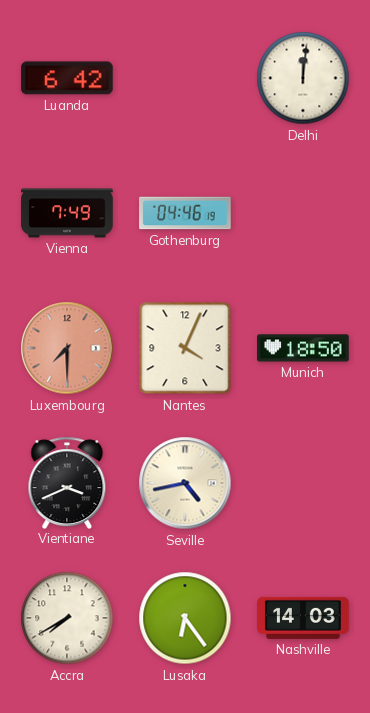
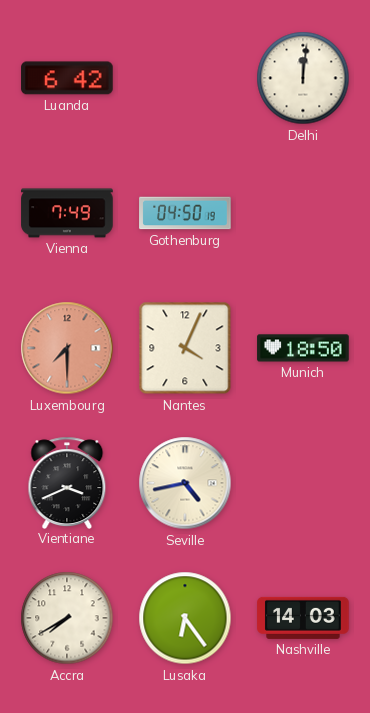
Gothenburg: 04:46 -> 04:50 (185, 213)
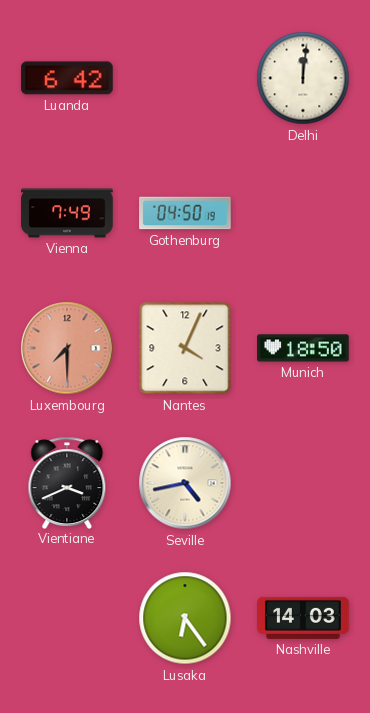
Accra: 7:40 -> none (67, 618)
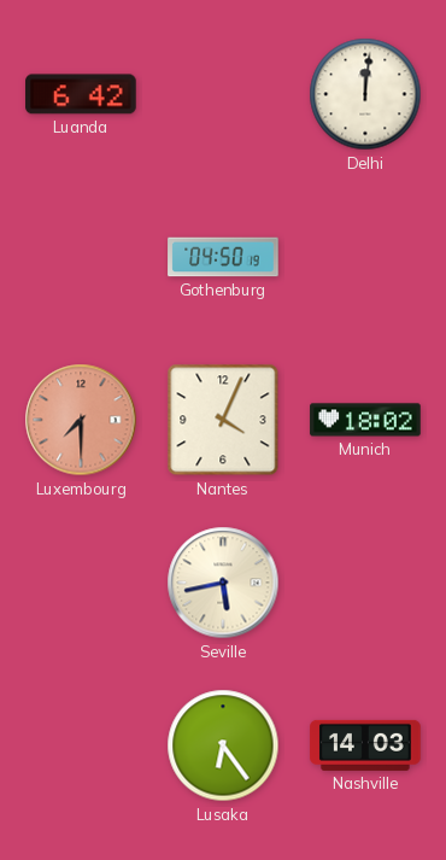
Vienna: 7:49 -> none (67, 213)
Munich: 18:50 -> 18:02 (365, 420)
Vientiane: 3:41 -> none (67, 482)
Seville: 4:43 -> 5:43 (223, 583)
